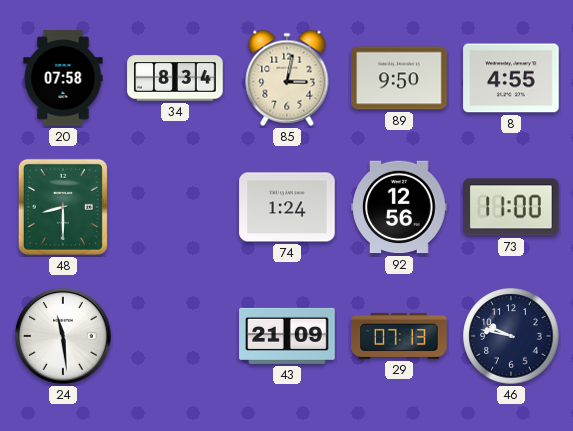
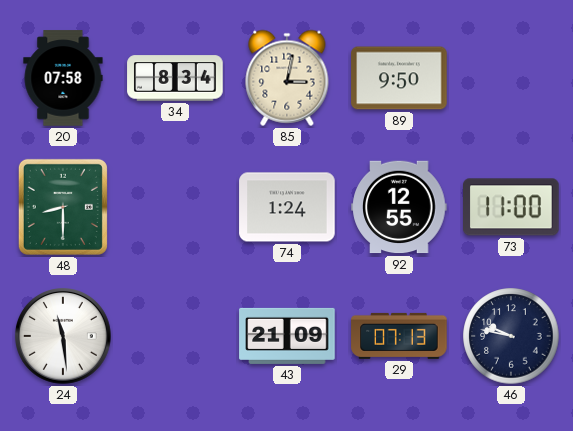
8: 4:55 -> none (511, 78)
92: 12:56 -> 12:55 (399, 207)
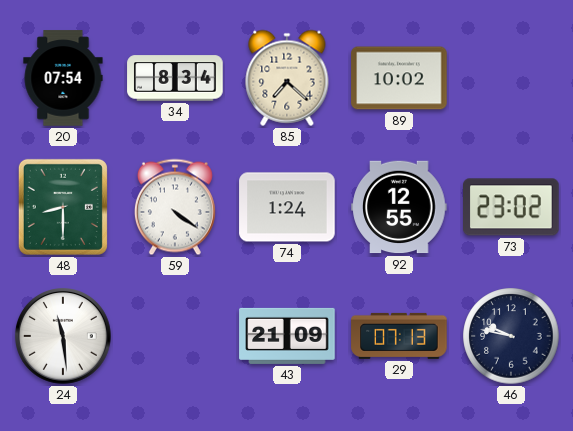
20: 07:58 -> 07:54 (63, 78)
85: 3:02 -> 7:22 (287, 78)
89: 9:50 -> 10:02 (399, 78)
59: none -> 4:21 (175, 207)
73: 11:00 -> 23:02 (512, 207)
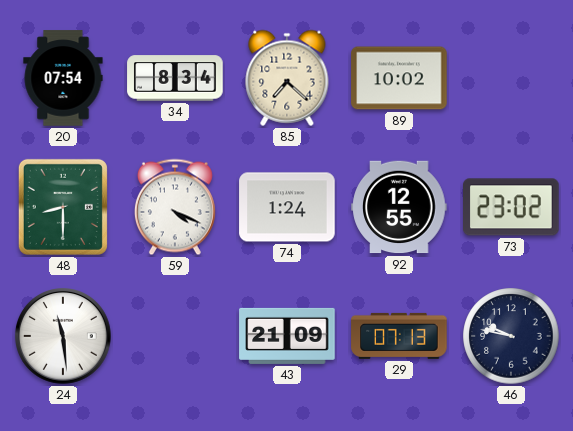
59: 4:21 -> 4:19 (175, 207)
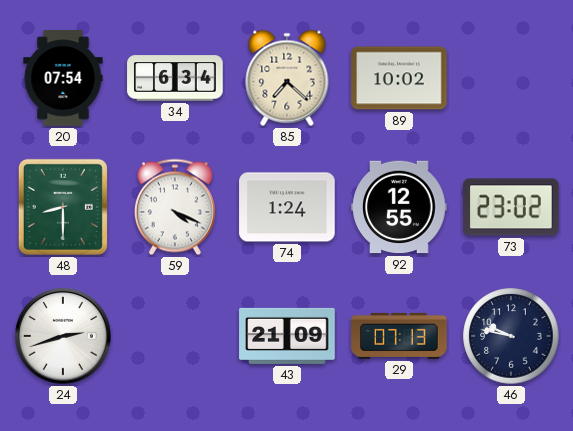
34: 8:34 -> 6:34 (175, 78)
24: 11:29 -> 2:42 (64, 337)
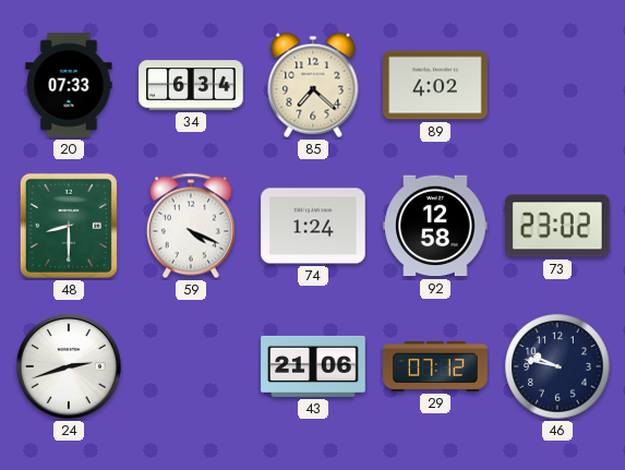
20: 07:54 -> 07:33 (69, 85)
89: 10:02 -> 4:02 (435, 85)
92: 12:55 -> 12:58 (435, 226)
43: 21:09 -> 21:06 (313, 366)
29: 07:13 -> 07:12 (435, 366)
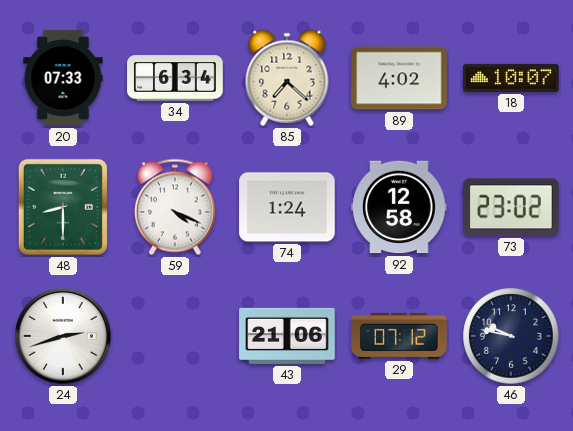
18: none -> 10:07 (511, 78)
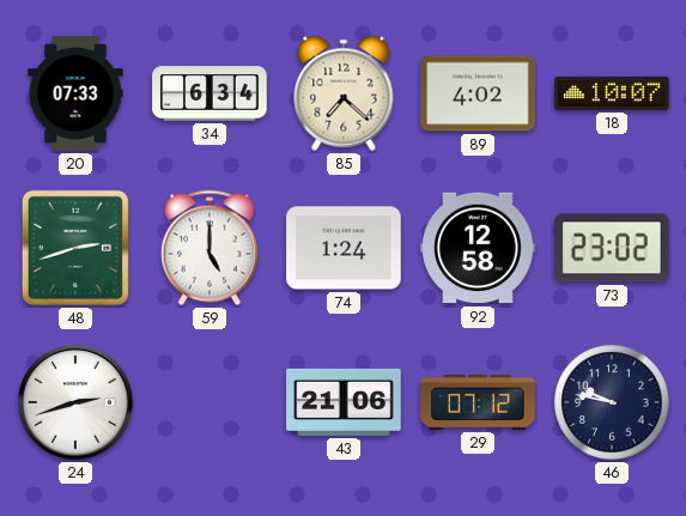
48: 8:30 -> 2:42 (75, 248)
59: 4:19 -> 5:00 (210, 248)
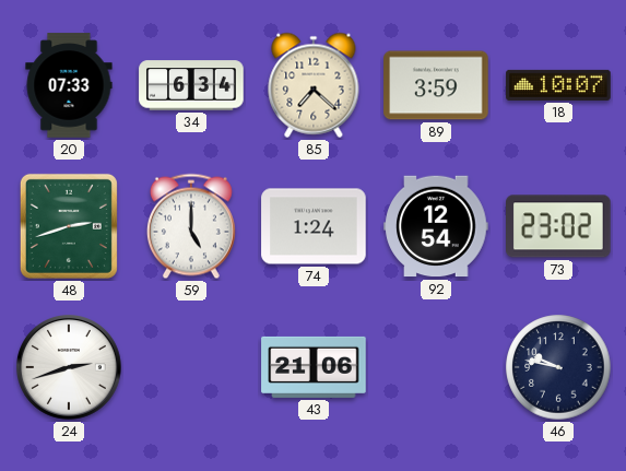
89: 4:02 -> 3:59 (436, 85)
92: 12:58 -> 12:54 (436, 226)
29: 07:12 -> none (478, 402)
